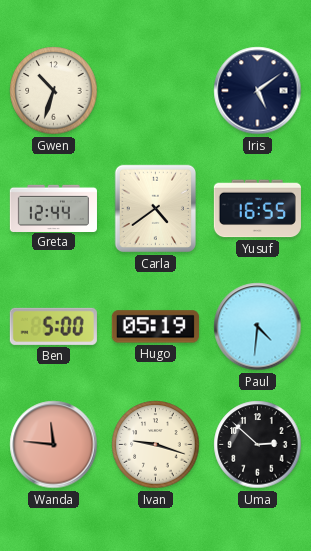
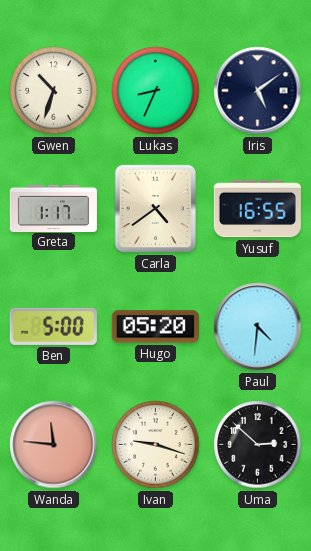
Lukas: none -> 8:34 (156, 91)
Greta: 12:44 -> 1:17 (53, 208)
Hugo: 05:19 -> 05:20 (155, 327)
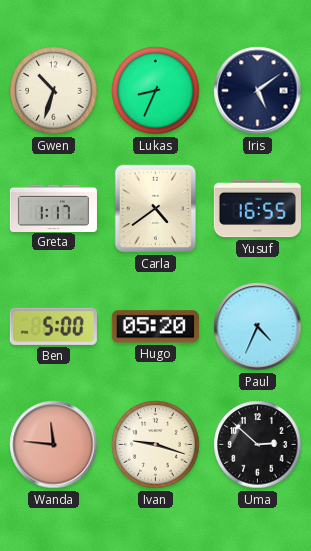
Paul: 4:31 -> 4:34 (258, 327)
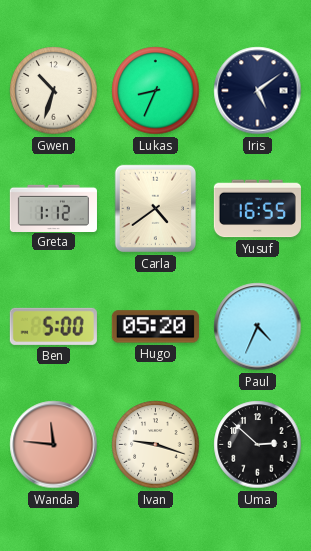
Greta: 1:17 -> 1:12 (53, 208)
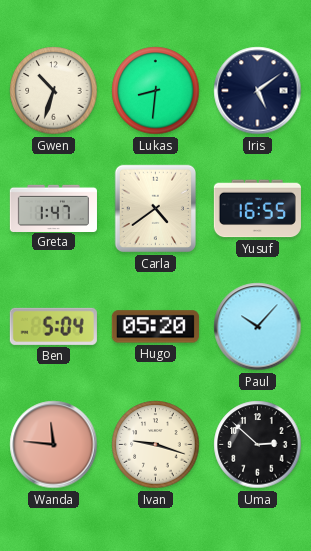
Lukas: 8:34 -> 8:31 (156, 91)
Greta: 1:12 -> 1:47 (53, 208)
Ben: 5:00 -> 5:04 (53, 326)
Paul: 4:34 -> 10:07 (258, 327)
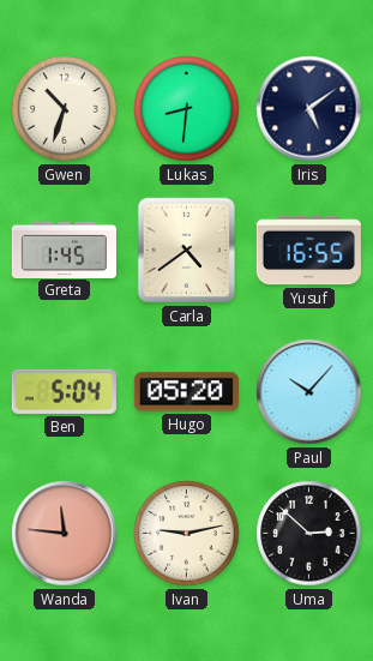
Greta: 1:47 -> 1:45 (64, 250)
Ivan: 9:18 -> 9:13 (187, 534)
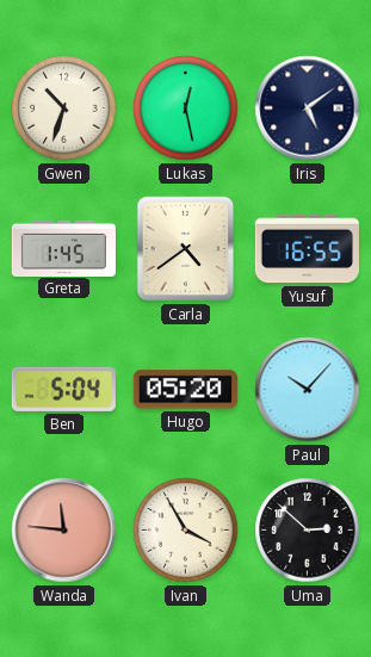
Lukas: 8:31 -> 12:28 (186, 109)
Ivan: 9:13 -> 3:55 (186, 531)
